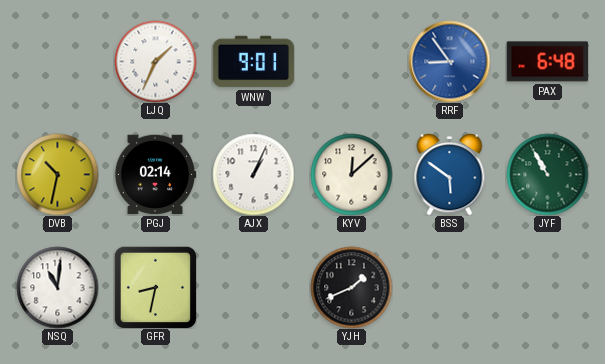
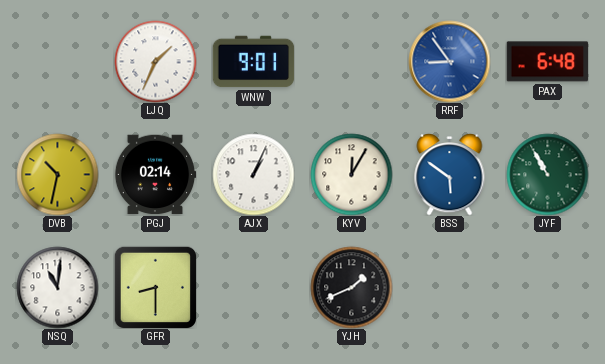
KYV: 12:08 -> 12:05 (351, 174)
GFR: 8:32 -> 8:30 (155, 287)
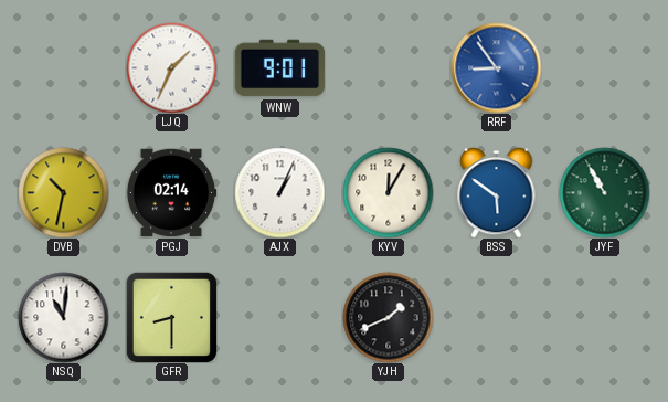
PAX: 6:48 -> none (547, 62)
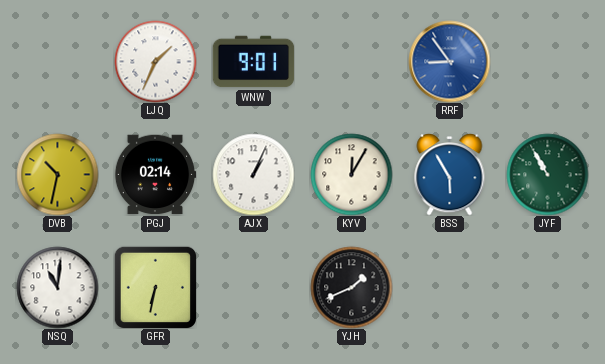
BSS: 5:51 -> 5:55 (450, 175)
GFR: 8:30 -> 6:32 (155, 287)
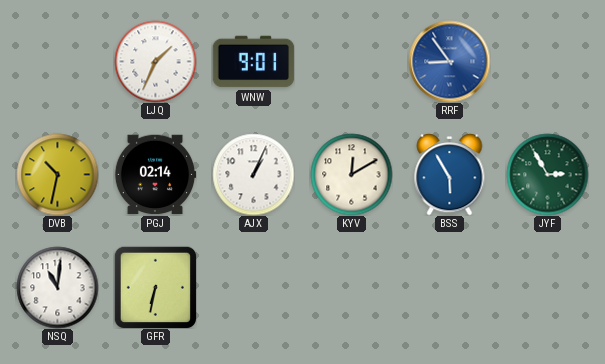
KYV: 12:05 -> 12:10 (351, 174)
JYF: 10:55 -> 2:55 (547, 174)
YJH: 1:41 -> none (351, 287)
